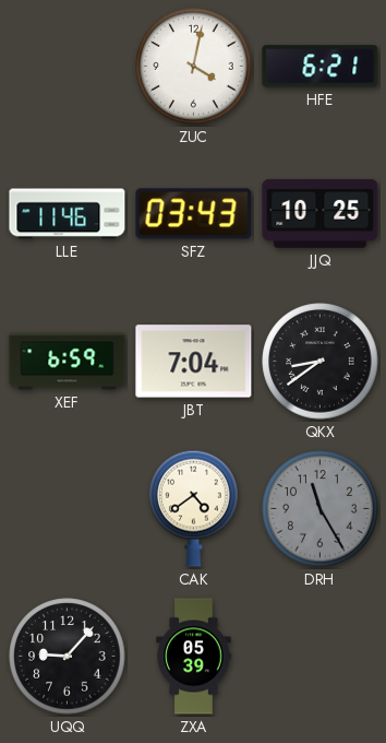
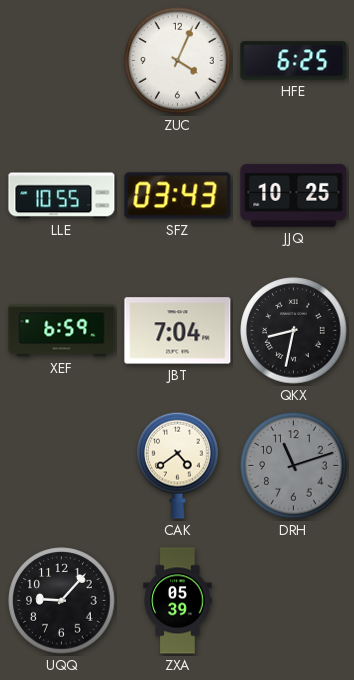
ZUC: 4:02 -> 4:04 (178, 61)
HFE: 6:21 -> 6:25 (294, 61)
LLE: 11:46 -> 10:55 (62, 196)
QKX: 8:39 -> 8:32 (294, 331)
DRH: 11:25 -> 11:12 (294, 466)
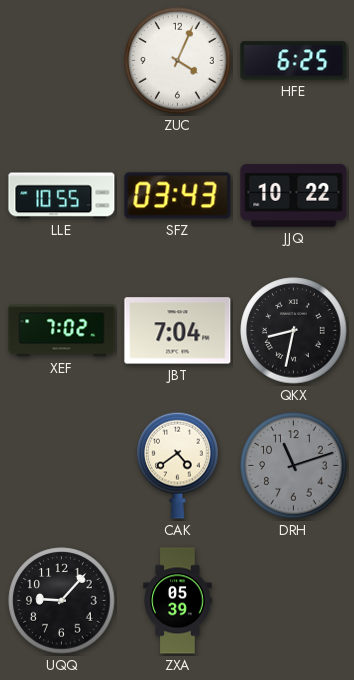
JJQ: 10:25 -> 10:22 (294, 195)
XEF: 6:59 -> 7:02 (62, 331)
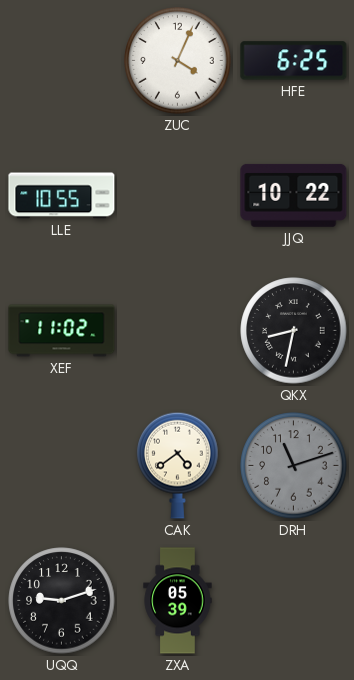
SFZ: 03:43 -> none (178, 196)
XEF: 7:02 -> 11:02 (62, 331)
JBT: 7:04 -> none (178, 331)
UQQ: 9:07 -> 9:12 (62, 601)
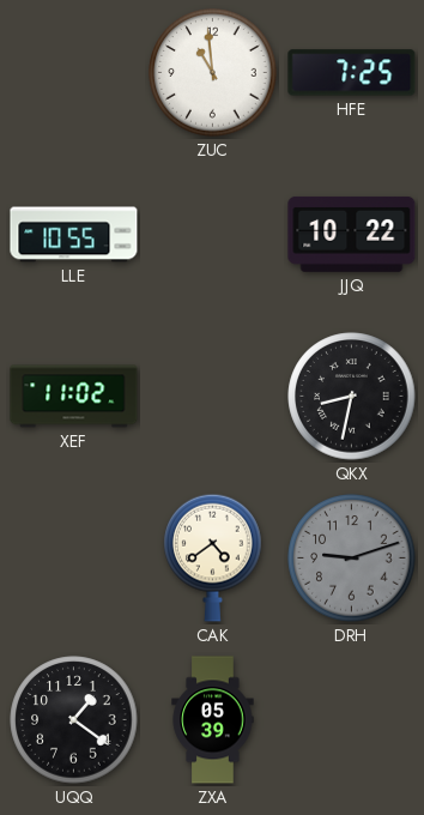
ZUC: 4:04 -> 10:59 (213, 73)
HFE: 6:25 -> 7:25 (352, 73)
DRH: 11:12 -> 9:12 (352, 559)
UQQ: 9:12 -> 1:21 (74, 720)
